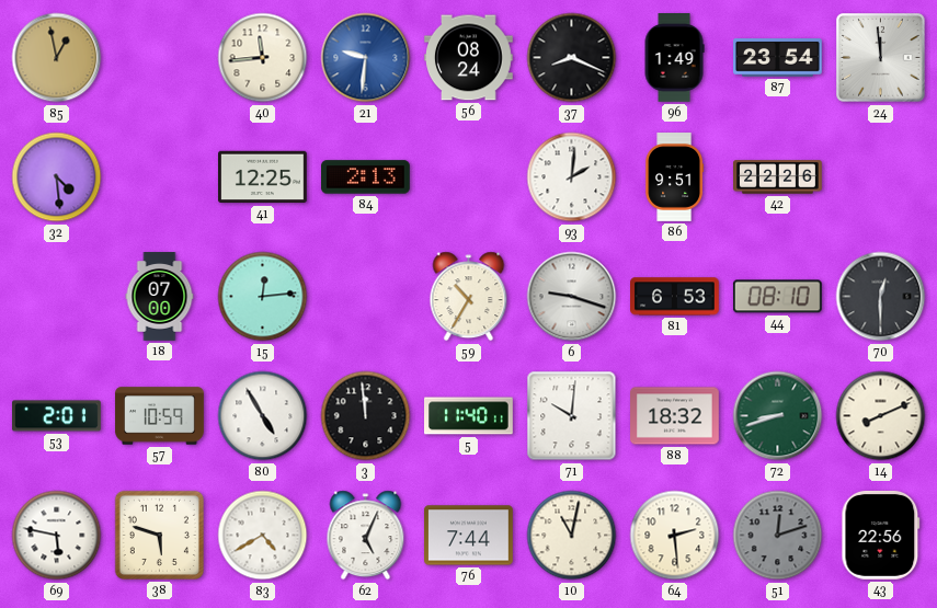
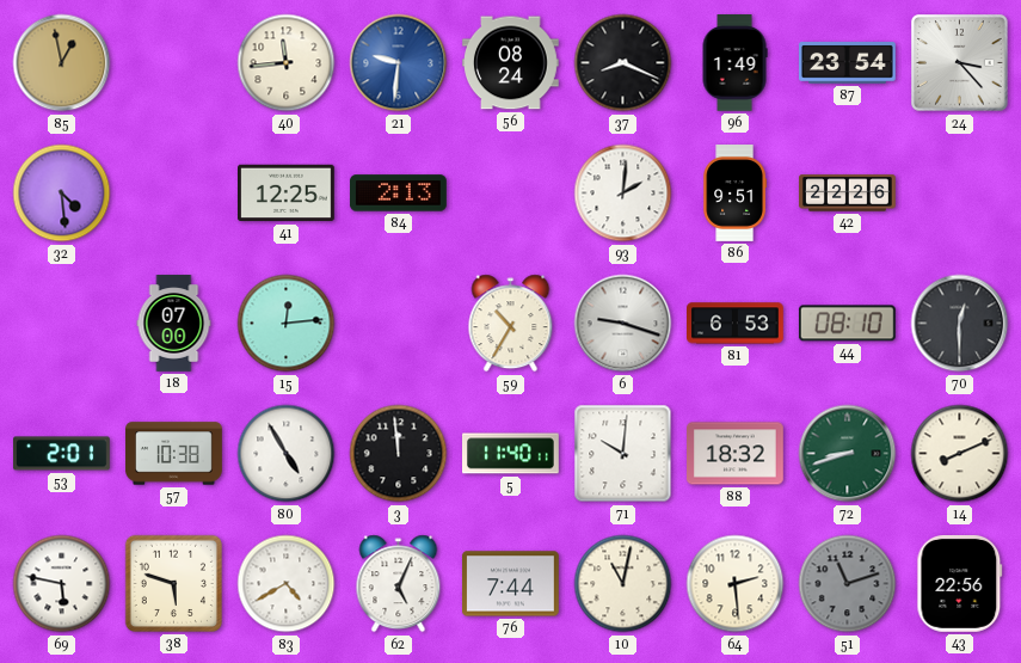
24: 11:59 -> 3:23 (960, 63)
57: 10:59 -> 10:38 (174, 454)
51: 12:12 -> 11:12 (848, 584)
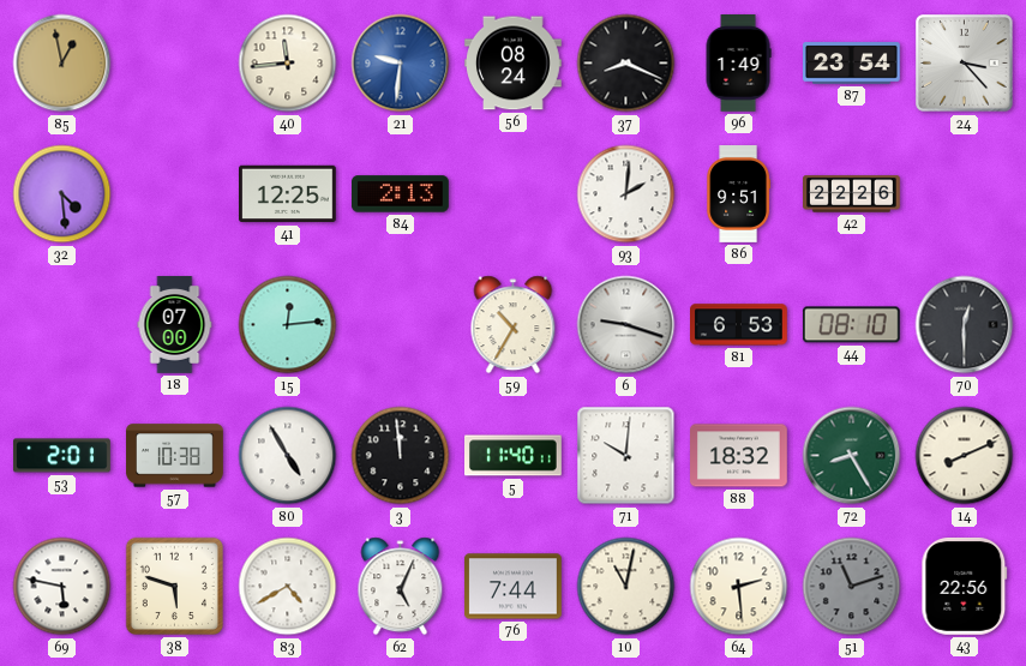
72: 8:42 -> 8:25 (852, 456)
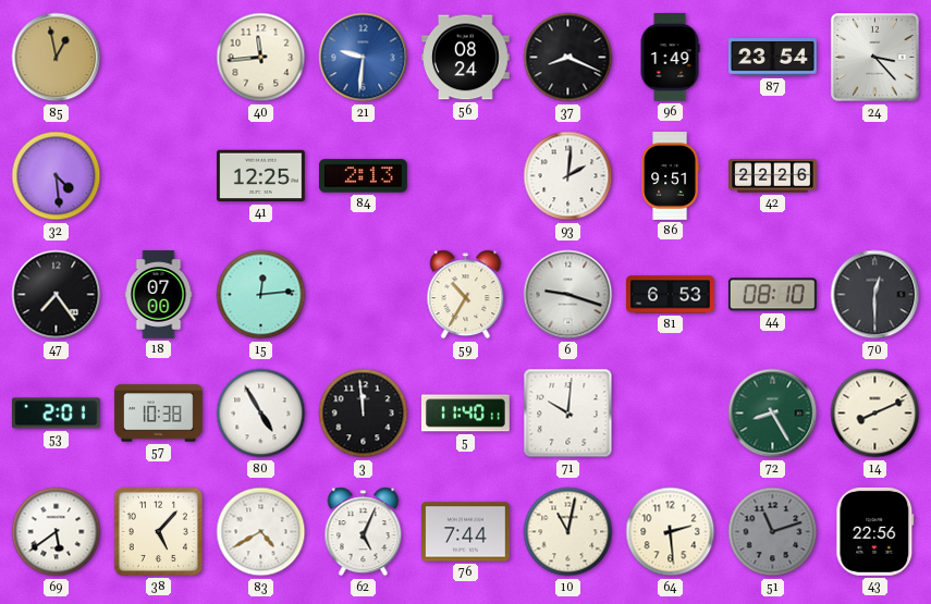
47: none -> 7:24 (57, 295)
88: 18:32 -> none (739, 456)
69: 5:47 -> 5:39 (57, 532)
38: 5:48 -> 5:07 (158, 531)
